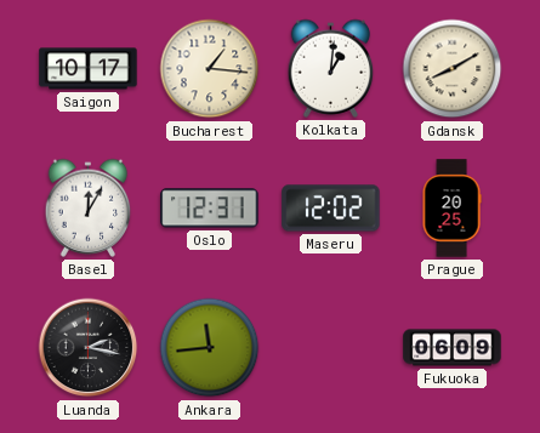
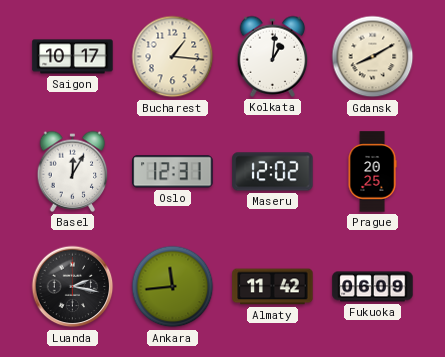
Almaty: none -> 11:42 (273, 287)
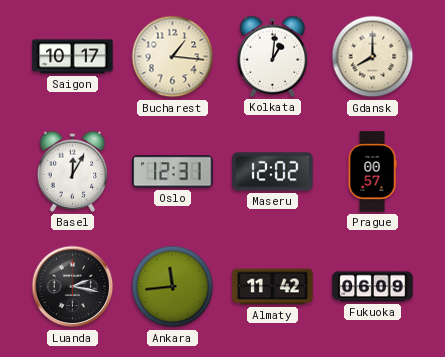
Gdansk: 8:10 -> 8:00 (373, 57)
Prague: 20:25 -> 00:57 (372, 172)
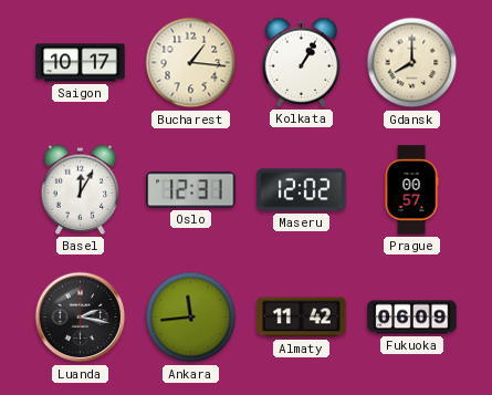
Kolkata: 1:01 -> 1:05 (302, 62)
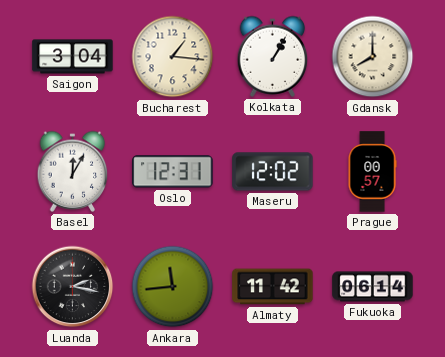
Saigon: 10:17 -> 3:04 (73, 57)
Fukuoka: 06:09 -> 06:14 (373, 287)
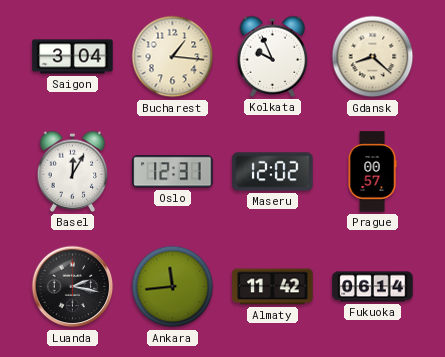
Kolkata: 1:05 -> 9:56 (273, 56)
Gdansk: 8:00 -> 8:22 (373, 57)
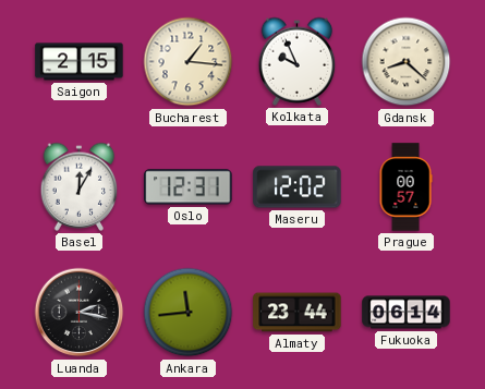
Saigon: 3:04 -> 2:15 (80, 62)
Almaty: 11:42 -> 23:44 (298, 313)
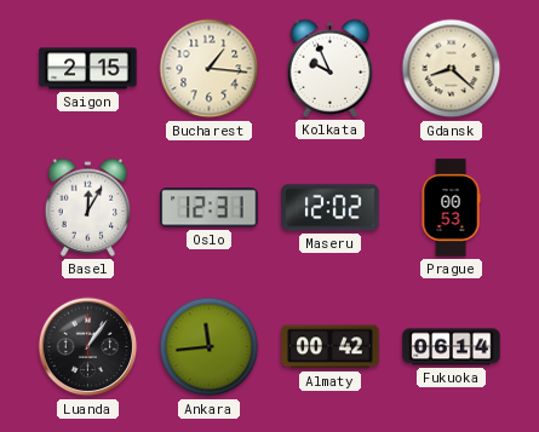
Prague: 00:57 -> 00:53 (451, 208)
Luanda: 2:17 -> 1:06 (88, 347)
Almaty: 23:44 -> 00:42 (331, 347)
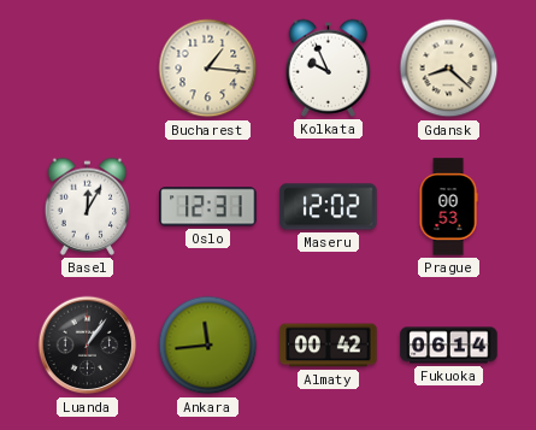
Saigon: 2:15 -> none (88, 69)
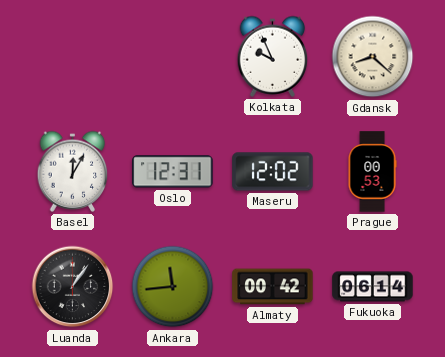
Bucharest: 1:16 -> none (208, 69)
